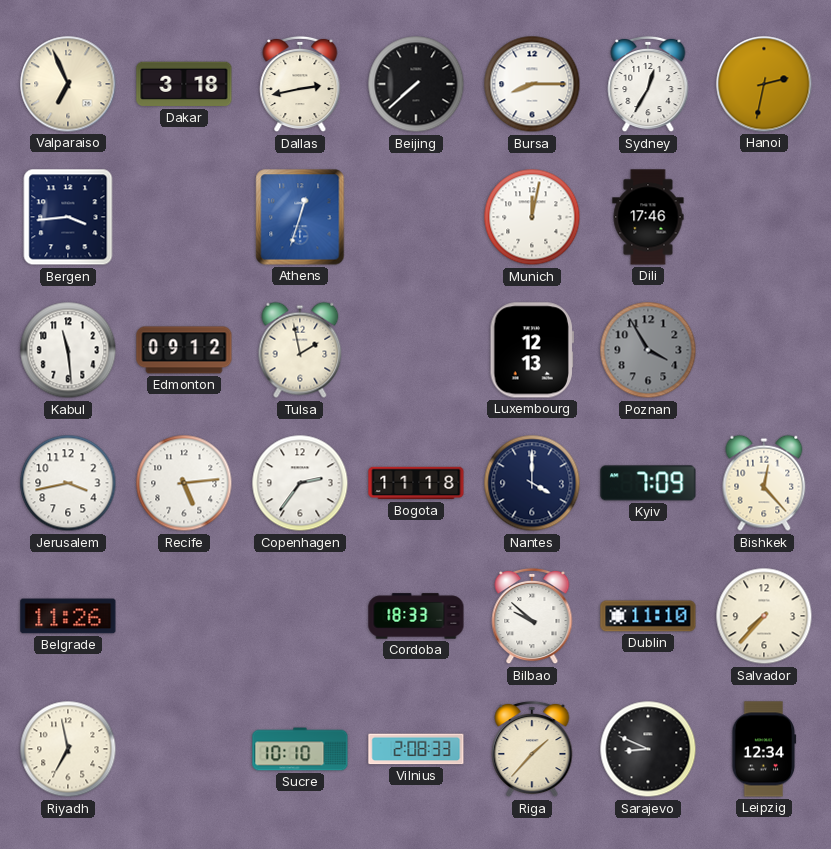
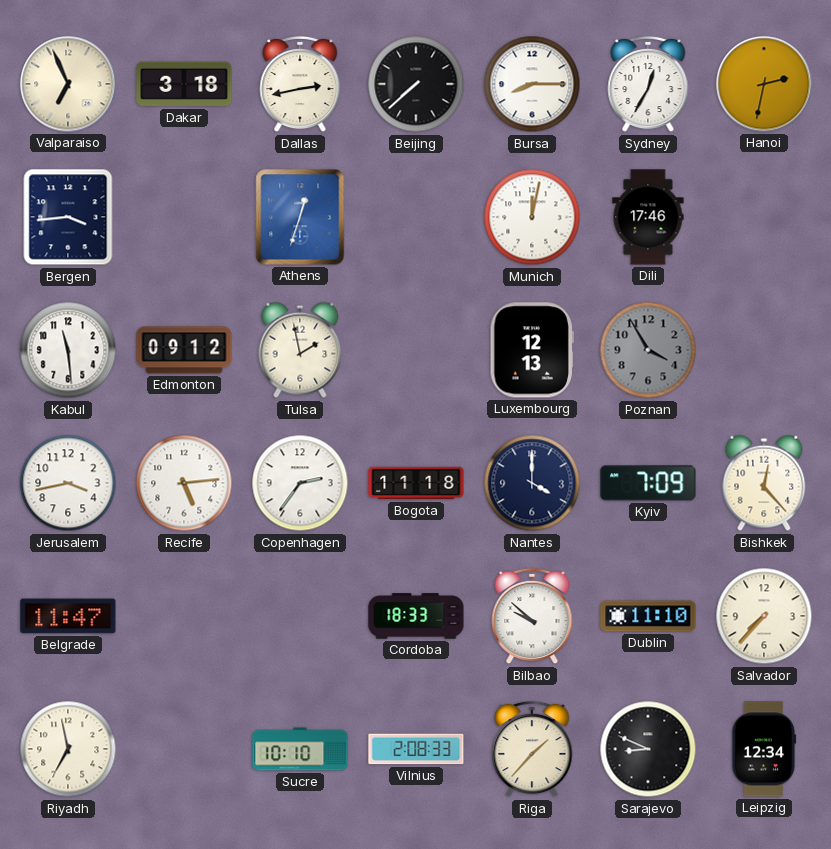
Belgrade: 11:26 -> 11:47 (68, 616)
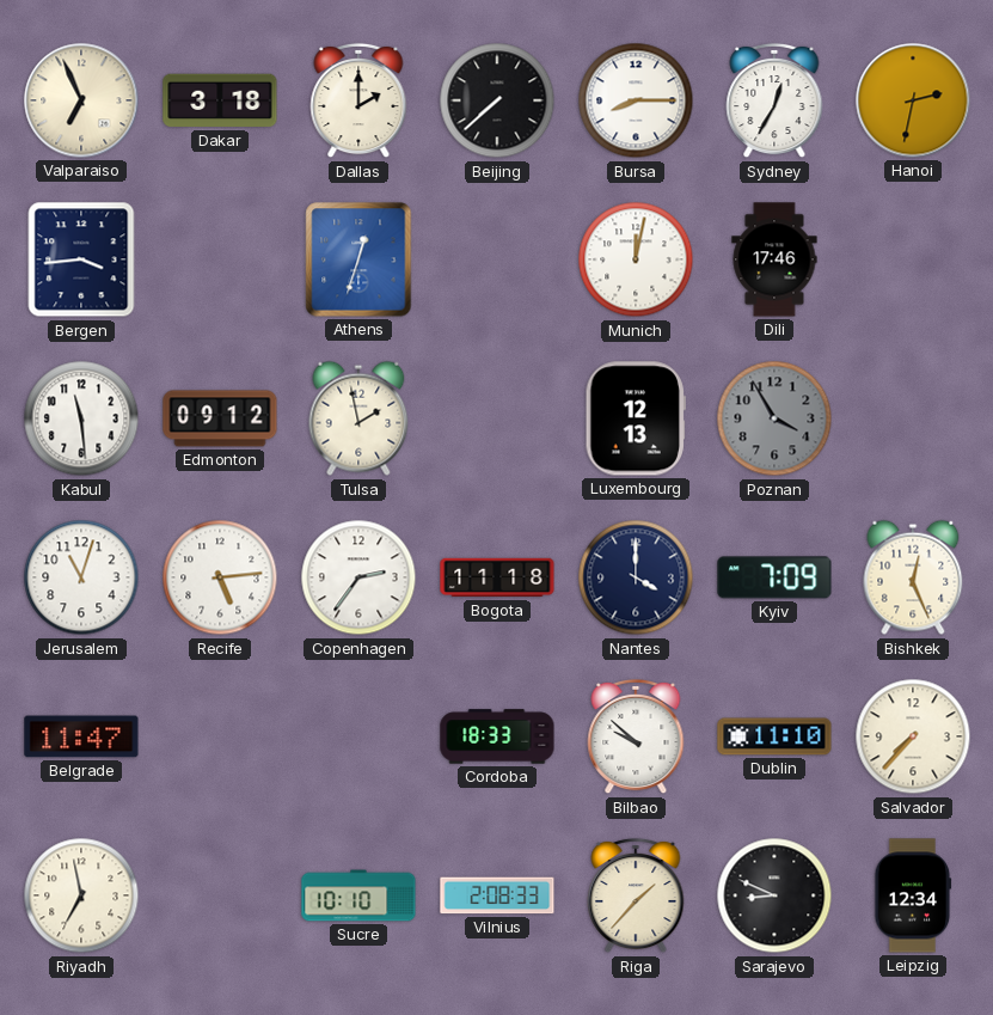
Dallas: 2:43 -> 2:00 (358, 100)
Jerusalem: 3:43 -> 11:03 (81, 577)
Bishkek: 12:23 -> 12:26 (913, 577)
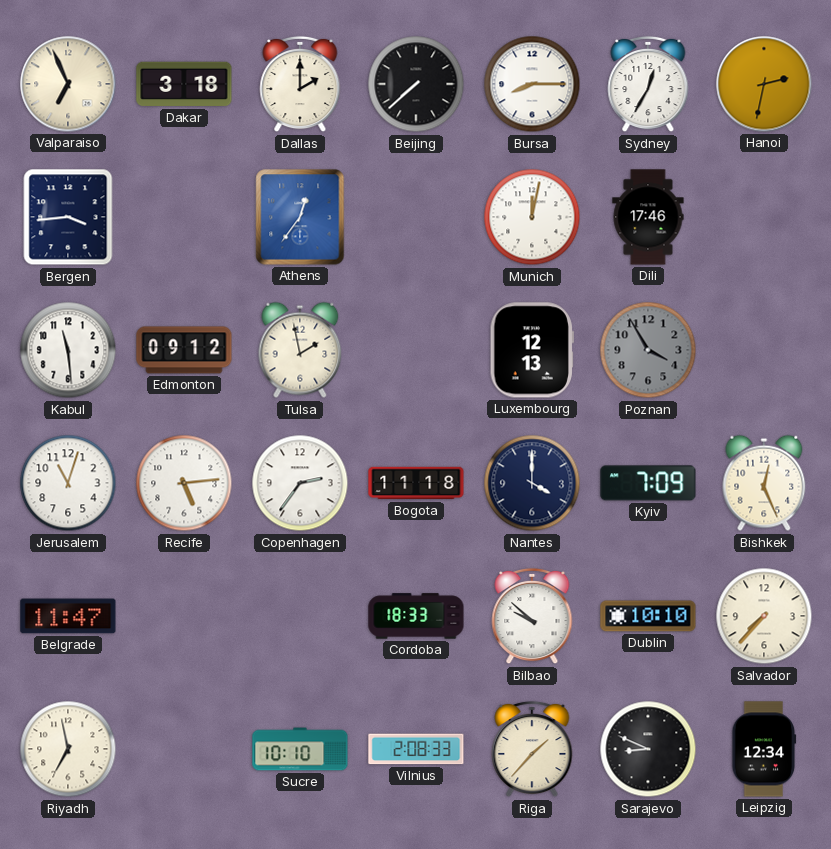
Athens: 12:33 -> 12:36 (300, 217)
Dublin: 11:10 -> 10:10 (648, 616)
